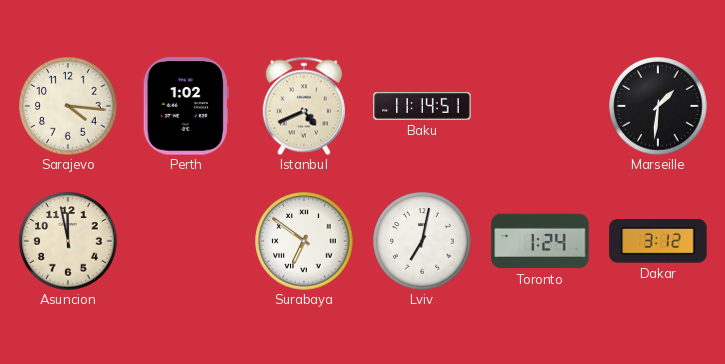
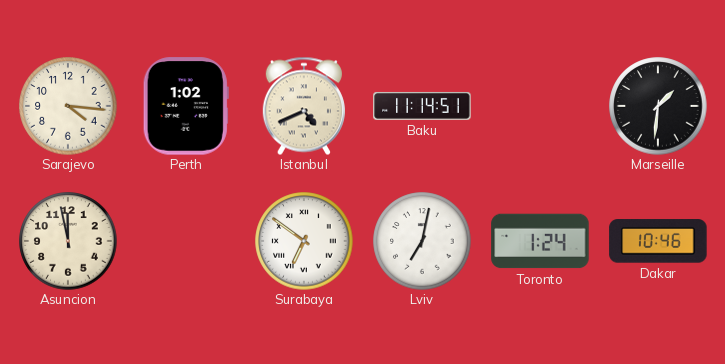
Dakar: 3:12 -> 10:46 (658, 241)
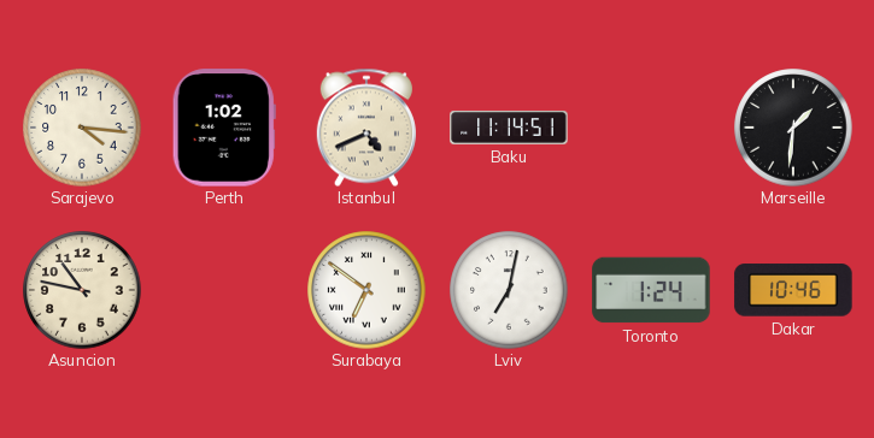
Asuncion: 11:58 -> 10:47 (82, 290)
